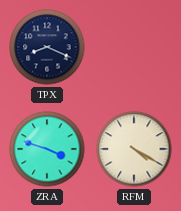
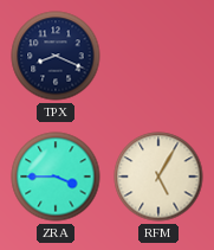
ZRA: 3:48 -> 3:45 (56, 177)
RFM: 4:20 -> 5:05 (158, 177)
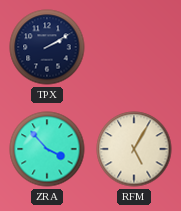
TPX: 8:19 -> 2:10 (47, 47)
ZRA: 3:45 -> 3:53 (47, 149)
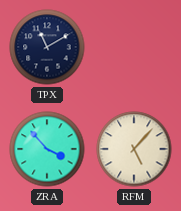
TPX: 2:10 -> 11:10 (47, 47)
RFM: 5:05 -> 5:07 (134, 149)
